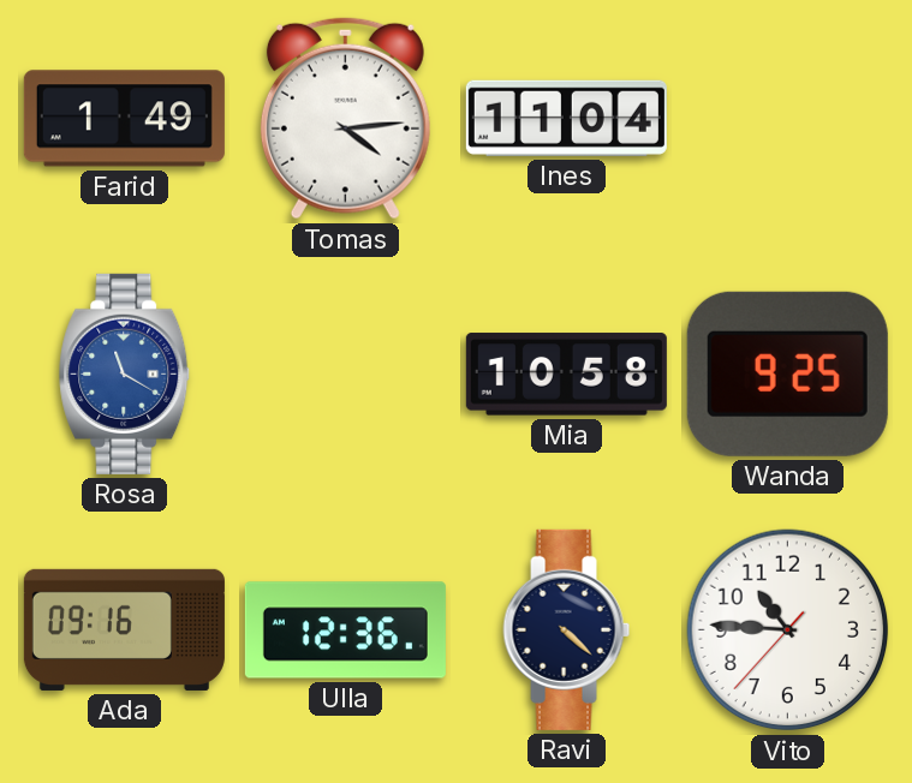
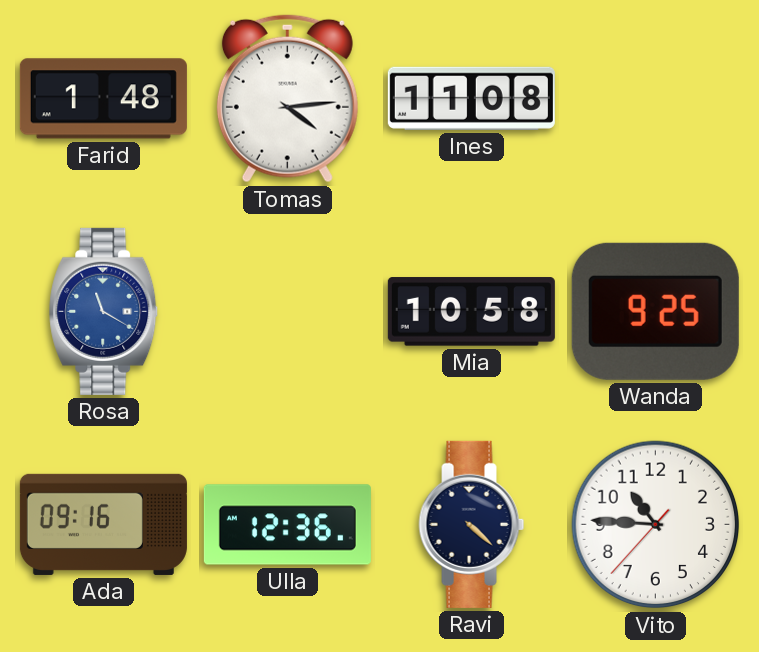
Farid: 1:49 -> 1:48 (103, 99)
Ines: 11:04 -> 11:08 (471, 98)
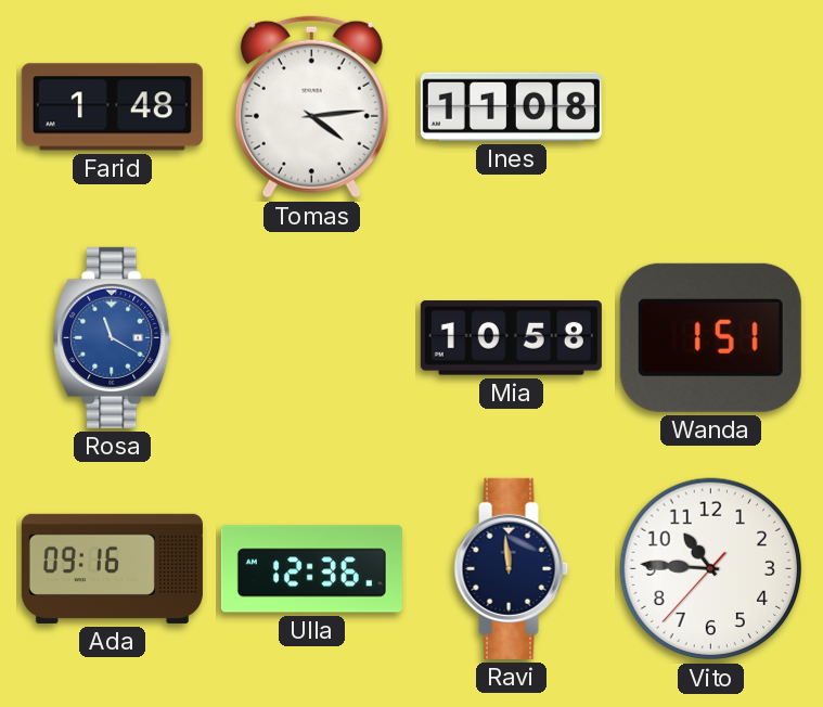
Wanda: 9:25 -> 1:51 (710, 337)
Ravi: 4:22 -> 11:59 (512, 568)
